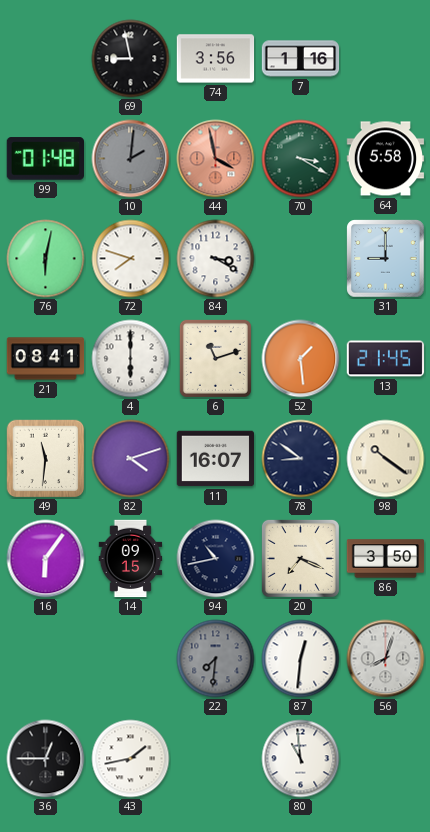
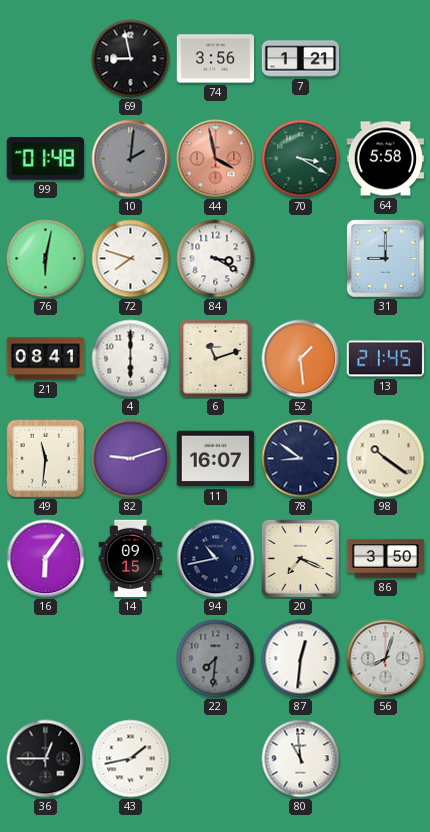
7: 1:16 -> 1:21 (301, 59)
82: 4:12 -> 9:12 (131, 459)
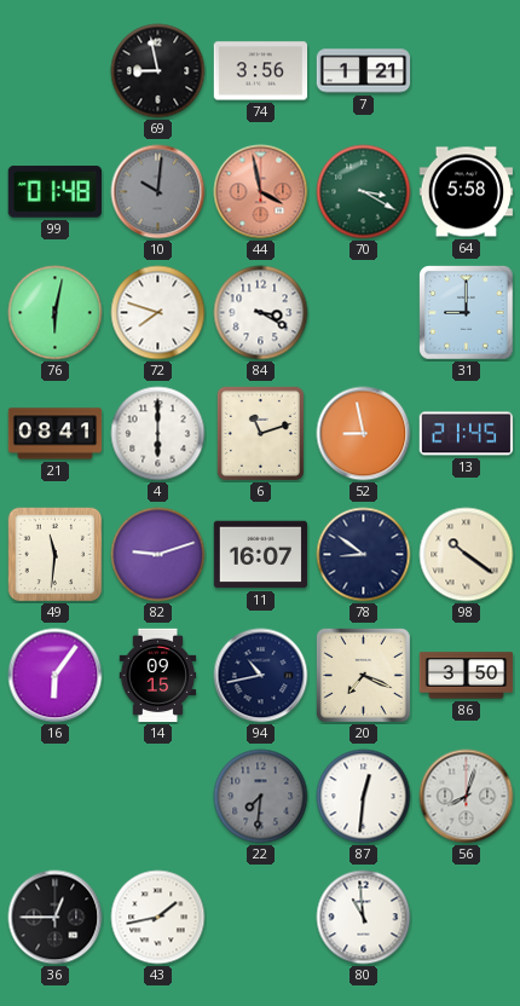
10: 2:01 -> 10:01 (158, 192)
52: 1:29 -> 8:58 (364, 434)
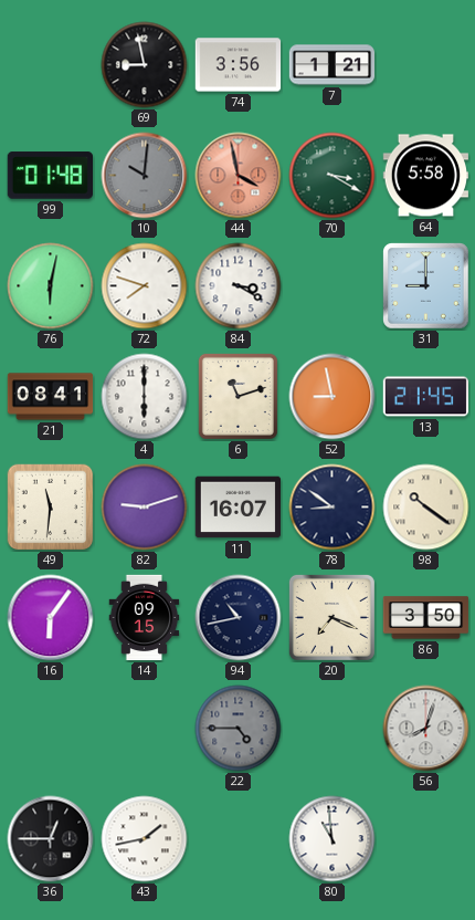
22: 7:31 -> 4:45 (239, 729)
87: 12:31 -> none (364, 797)
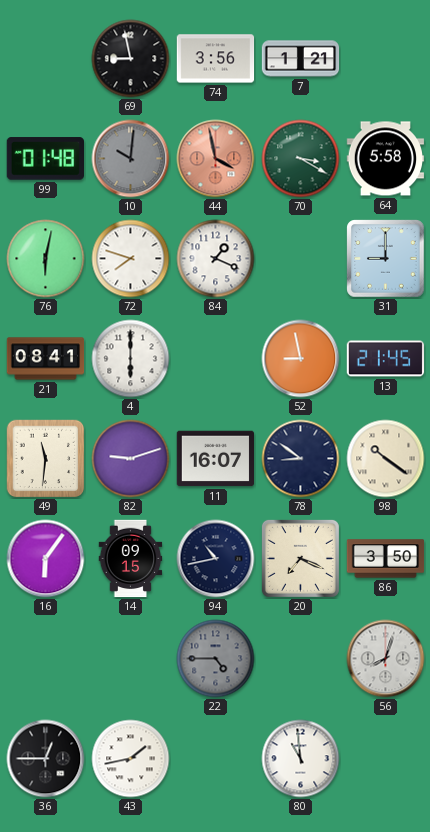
84: 3:20 -> 1:19 (216, 259)
6: 11:12 -> none (237, 396)
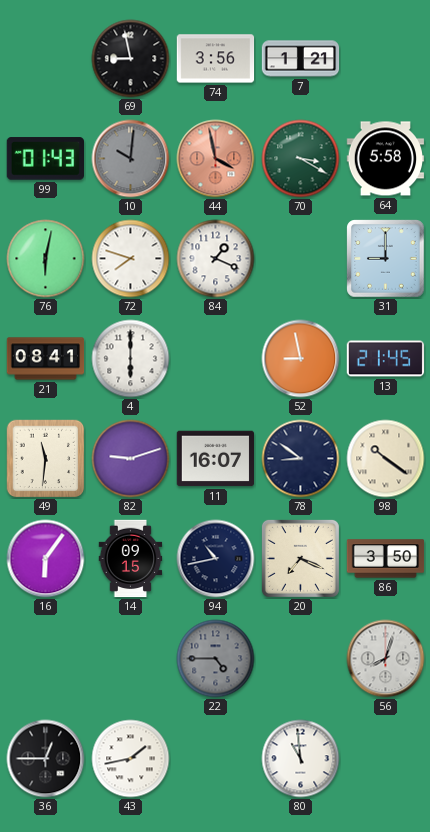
99: 01:48 -> 01:43 (45, 159)
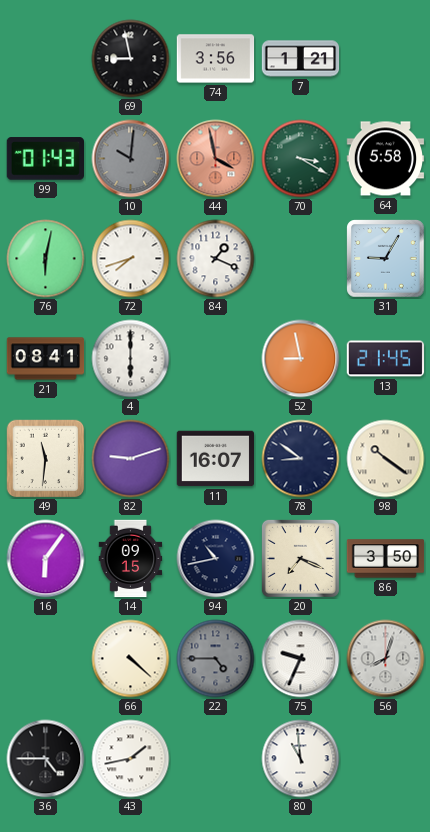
72: 7:48 -> 7:42 (131, 259)
31: 9:00 -> 9:05 (386, 259)
66: none -> 4:22 (131, 659)
75: none -> 9:34 (301, 659)
36: 12:45 -> 4:45 (46, 759)
